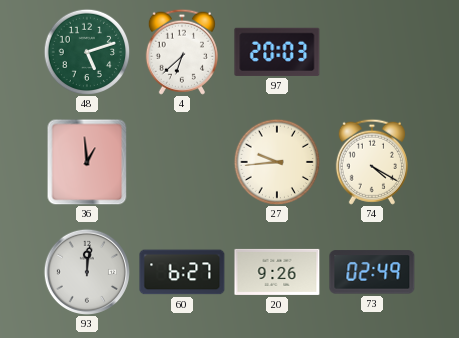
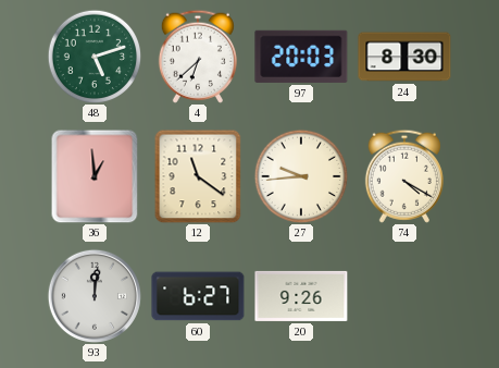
24: none -> 8:30 (404, 57)
12: none -> 11:21 (198, 176)
73: 02:49 -> none (372, 272)
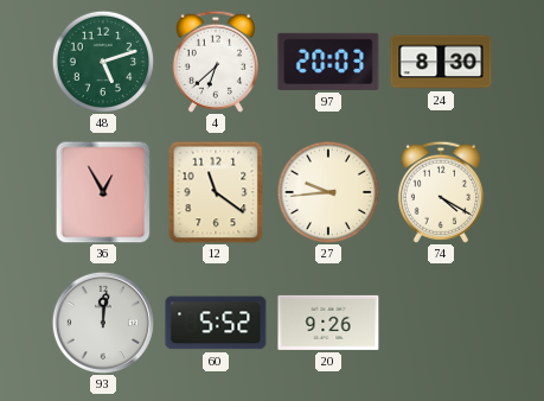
36: 12:59 -> 12:55 (103, 192)
60: 6:27 -> 5:52 (216, 323)
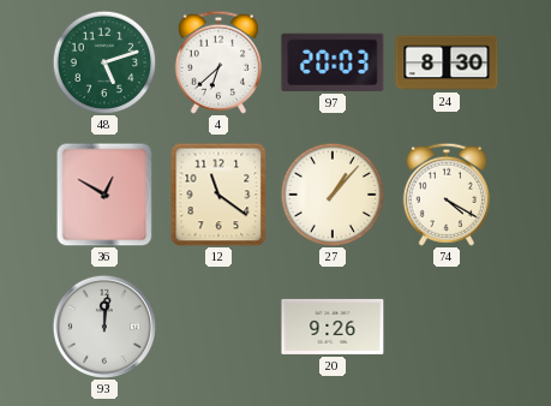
36: 12:55 -> 12:50 (104, 195)
27: 9:44 -> 1:07 (333, 195)
60: 5:52 -> none (216, 323)
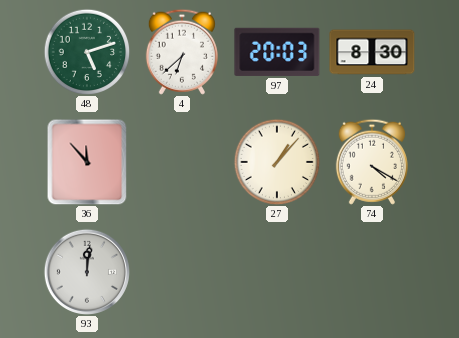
36: 12:50 -> 11:53 (87, 162)
12: 11:21 -> none (218, 195)
20: 9:26 -> none (333, 327)
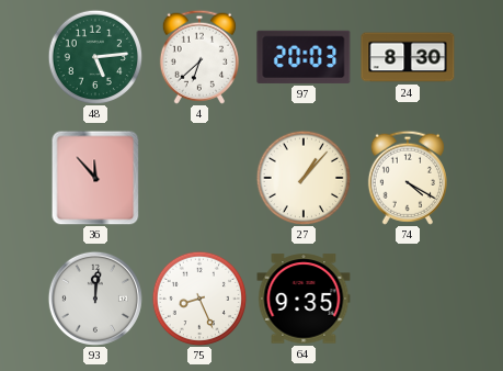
48: 5:12 -> 5:14 (95, 57)
75: none -> 8:26 (199, 299)
64: none -> 9:35 (304, 299)
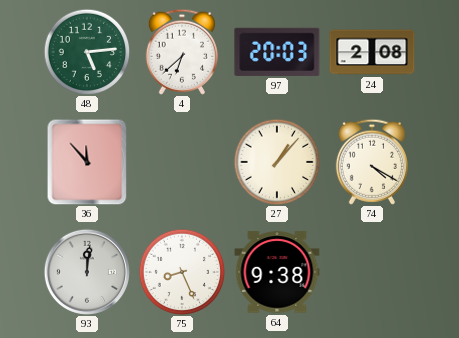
24: 8:30 -> 2:08 (372, 52)
64: 9:35 -> 9:38 (277, 272)
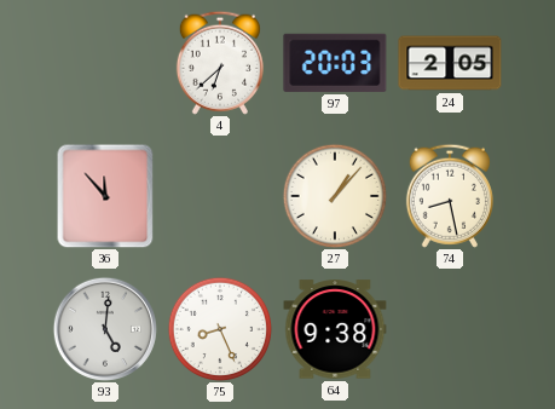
48: 5:14 -> none (87, 52)
24: 2:08 -> 2:05 (450, 63)
74: 4:20 -> 8:28 (450, 196)
93: 12:01 -> 5:01 (105, 329)
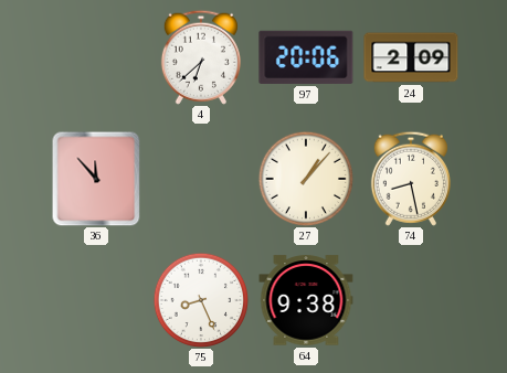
97: 20:03 -> 20:06 (306, 57)
24: 2:05 -> 2:09 (411, 57)
93: 5:01 -> none (105, 329)
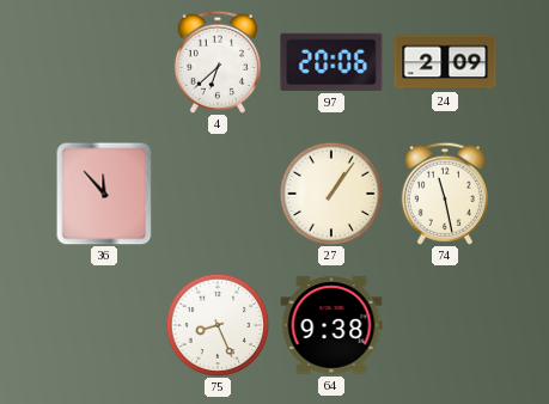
27: 1:07 -> 1:06 (331, 194)
74: 8:28 -> 11:28 (445, 194)
